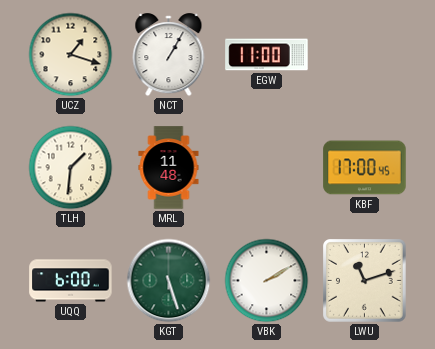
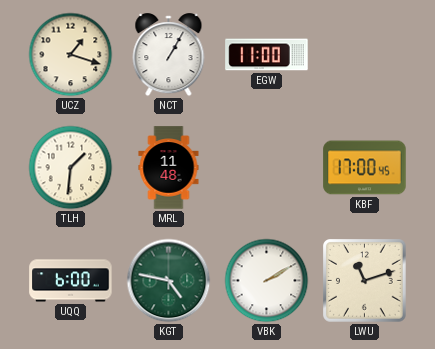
KGT: 5:27 -> 4:47 (169, 281)
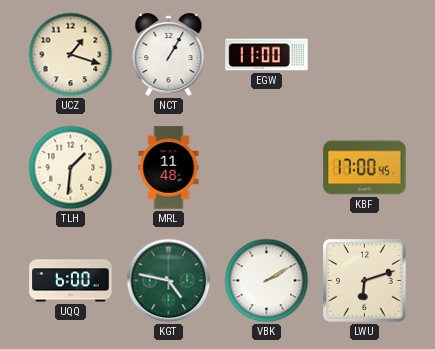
LWU: 11:12 -> 6:12 (365, 281)
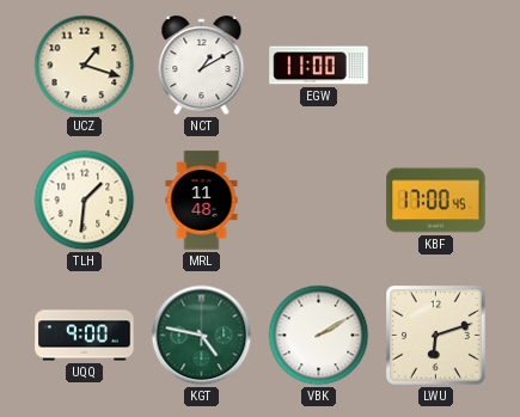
NCT: 1:05 -> 1:10 (202, 66)
UQQ: 6:00 -> 9:00 (85, 336)
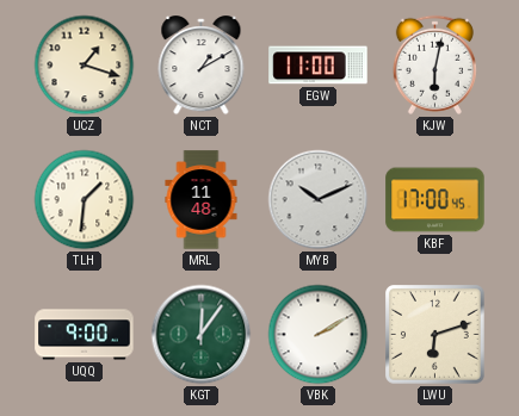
KJW: none -> 6:02 (434, 64)
MYB: none -> 10:11 (319, 200)
KGT: 4:47 -> 12:06 (202, 335)
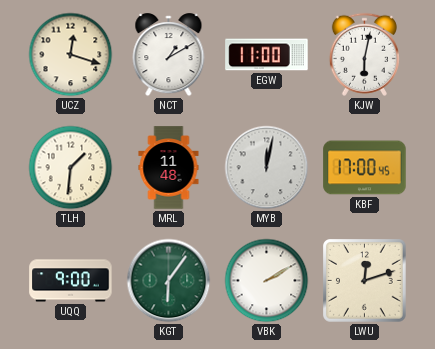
UCZ: 1:18 -> 12:18 (71, 55)
MYB: 10:11 -> 12:02 (267, 168)
KGT: 12:06 -> 6:06 (169, 281)
LWU: 6:12 -> 12:12 (365, 281)
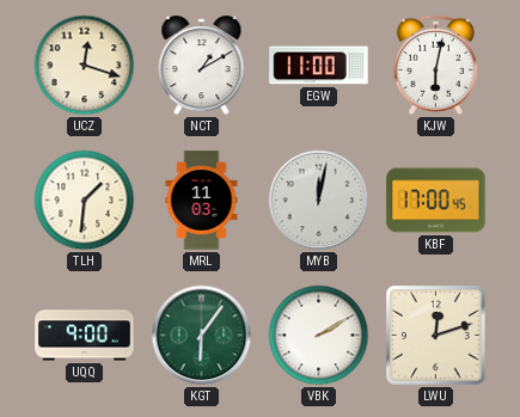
MRL: 11:48 -> 11:03 (202, 201)
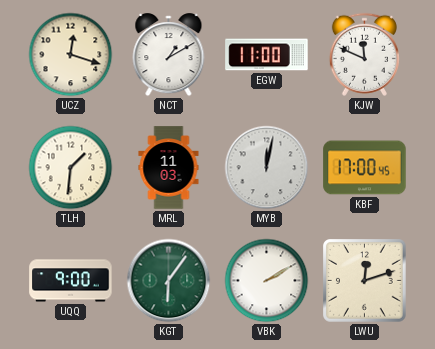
KJW: 6:02 -> 11:49 (364, 54)
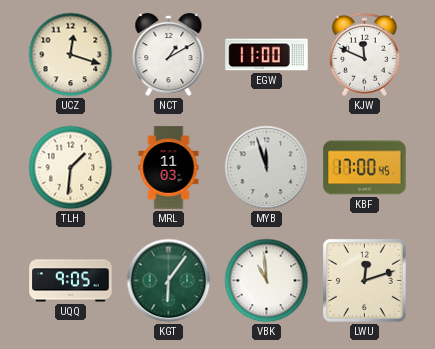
MYB: 12:02 -> 11:57 (267, 168)
UQQ: 9:00 -> 9:05 (71, 281)
VBK: 2:10 -> 10:59 (267, 281)
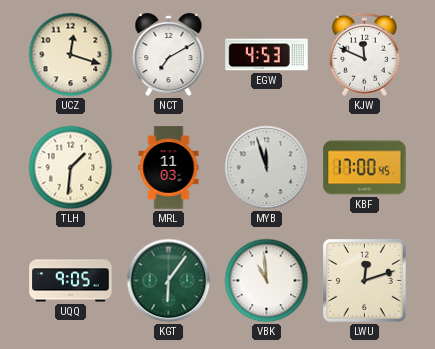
NCT: 1:10 -> 7:10 (169, 55)
EGW: 11:00 -> 4:53 (267, 55)
